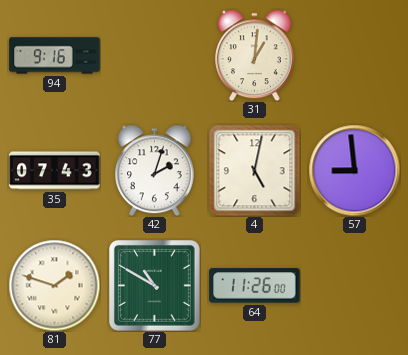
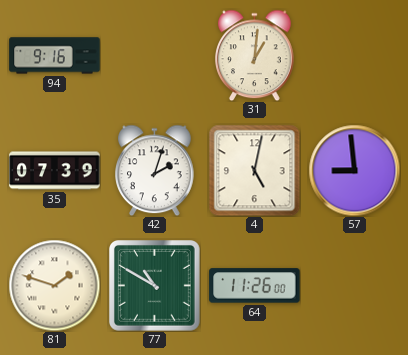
35: 07:43 -> 07:39 (55, 171)
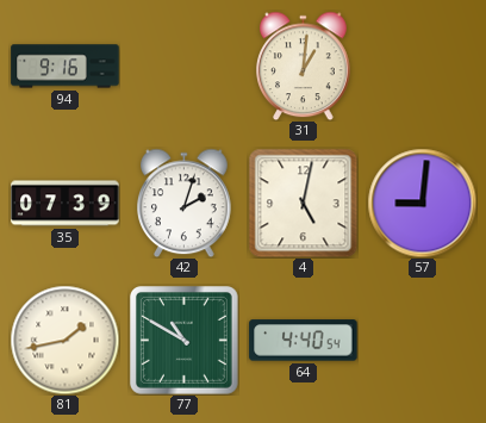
57: 8:59 -> 9:01 (422, 203)
81: 1:48 -> 1:43 (64, 340)
64: 11:26 -> 4:40 (304, 341)
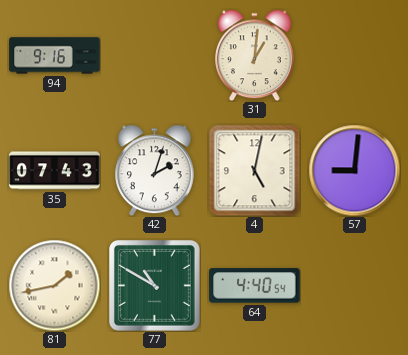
35: 07:39 -> 07:43 (55, 171)
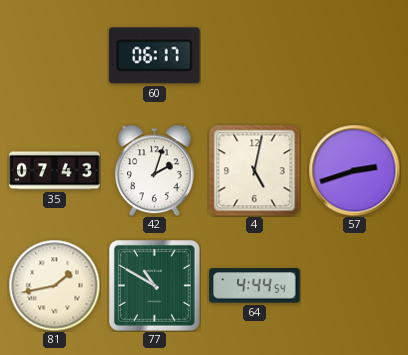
94: 9:16 -> none (55, 56)
60: none -> 06:17 (155, 56)
31: 1:01 -> none (255, 55)
57: 9:01 -> 2:42 (354, 170)
64: 4:40 -> 4:44 (255, 286)
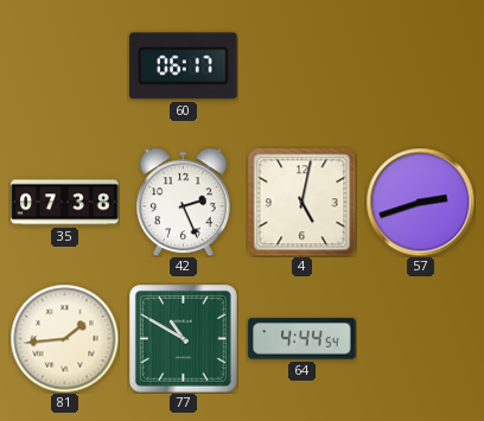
35: 07:43 -> 07:38 (65, 203)
42: 2:03 -> 2:26 (184, 202)
81: 1:43 -> 1:44 (64, 338)
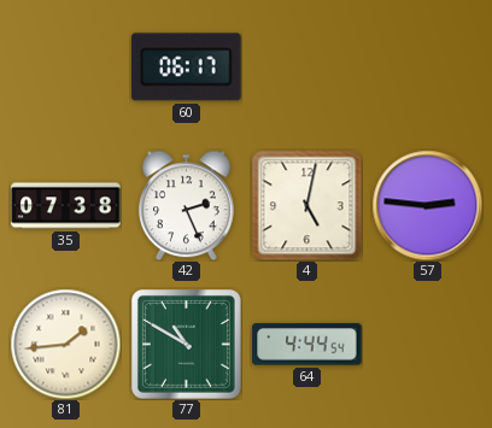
57: 2:42 -> 2:46 (427, 205)
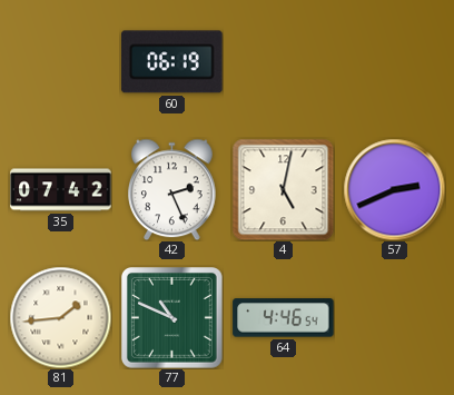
60: 06:17 -> 06:19 (172, 62)
35: 07:38 -> 07:42 (61, 190)
57: 2:46 -> 2:41 (394, 189)
77: 10:50 -> 10:49 (172, 318)
64: 4:44 -> 4:46 (284, 318)
